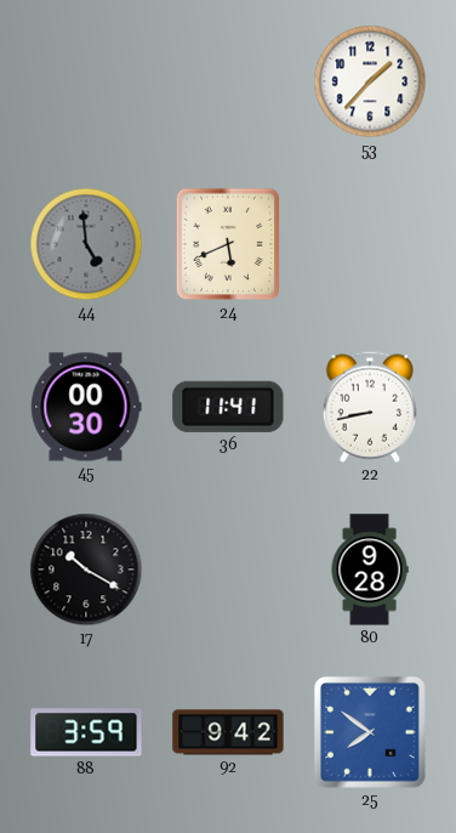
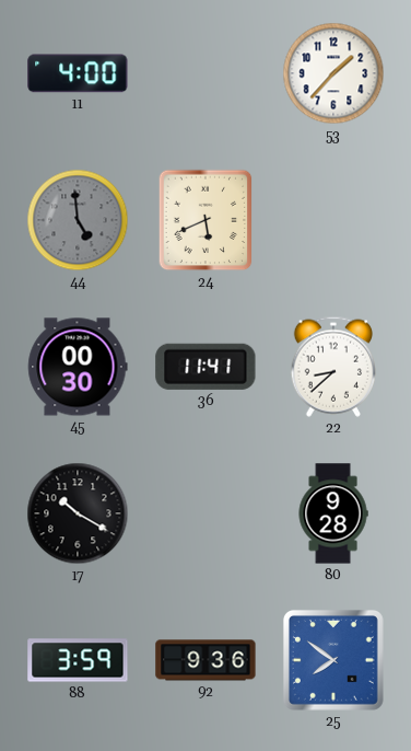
11: none -> 4:00 (78, 73)
22: 8:43 -> 8:38 (332, 367)
92: 9:42 -> 9:36 (205, 660)
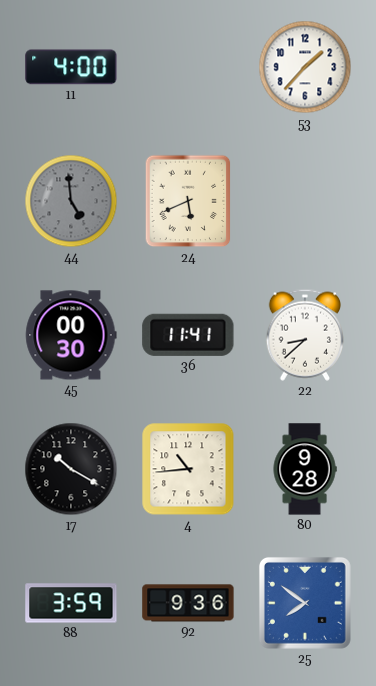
4: none -> 10:44 (188, 469)
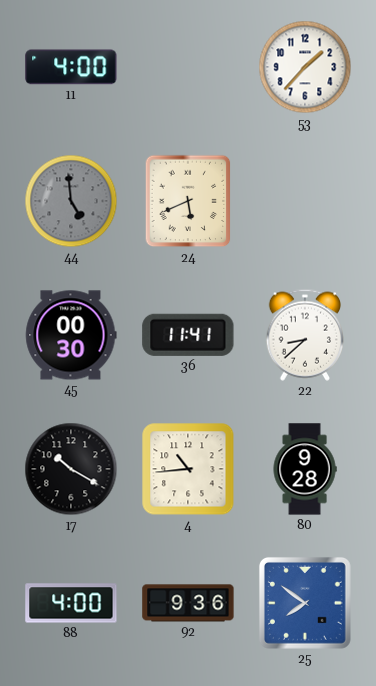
88: 3:59 -> 4:00 (71, 603)
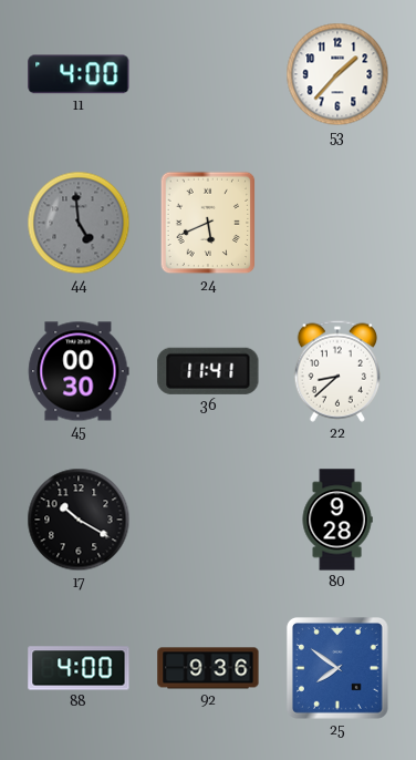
4: 10:44 -> none (188, 469)
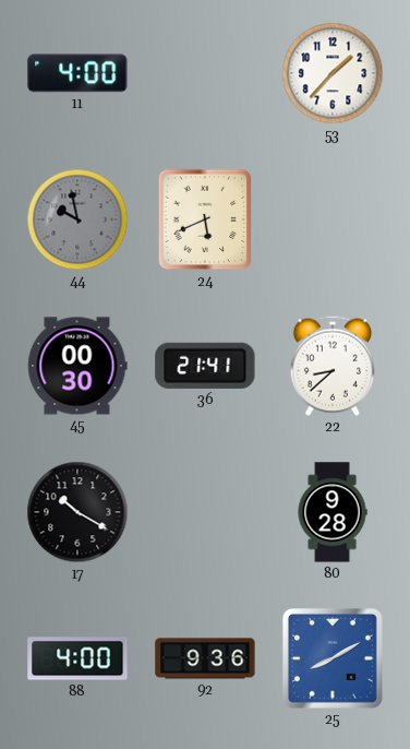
44: 4:59 -> 9:58 (77, 219)
36: 11:41 -> 21:41 (205, 366)
25: 7:51 -> 8:10 (333, 658)
